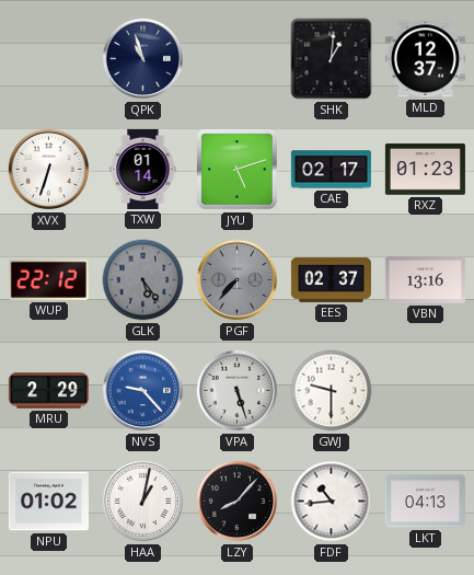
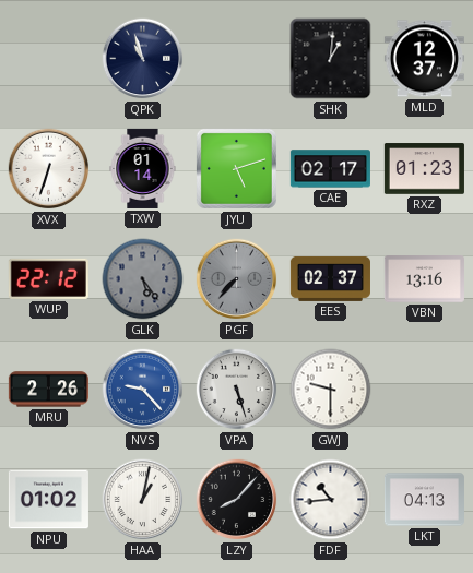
MRU: 2:29 -> 2:26 (48, 390)
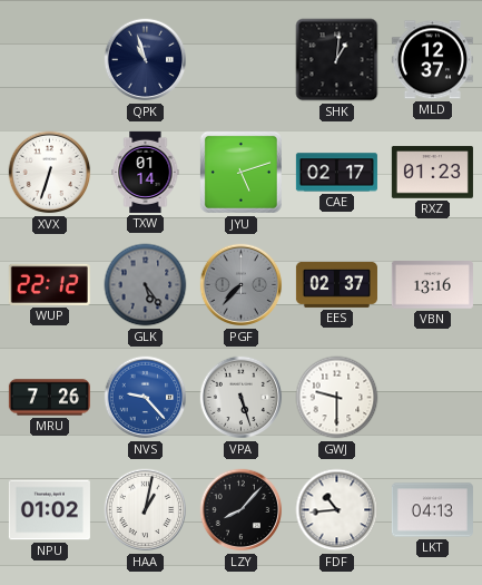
MRU: 2:26 -> 7:26 (49, 398)
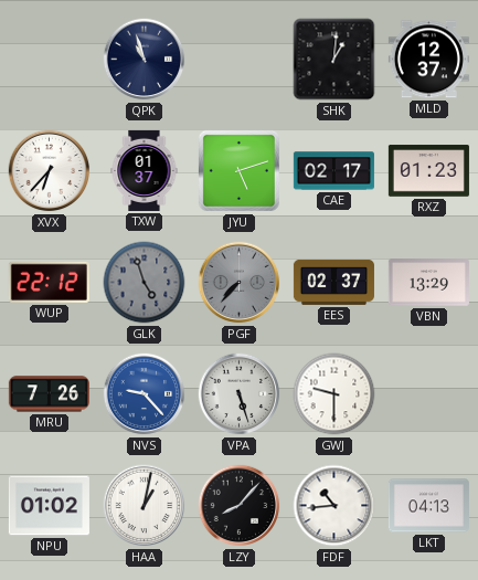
XVX: 6:33 -> 6:37 (50, 171)
TXW: 01:14 -> 01:37 (145, 170)
GLK: 5:24 -> 4:57 (145, 283)
VBN: 13:16 -> 13:29 (428, 283)
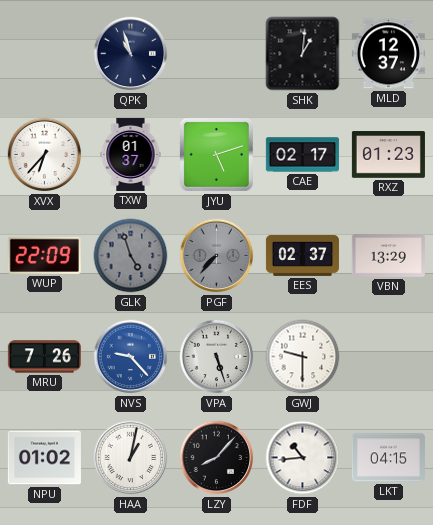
WUP: 22:12 -> 22:09 (44, 255)
LKT: 04:13 -> 04:15 (388, 458)
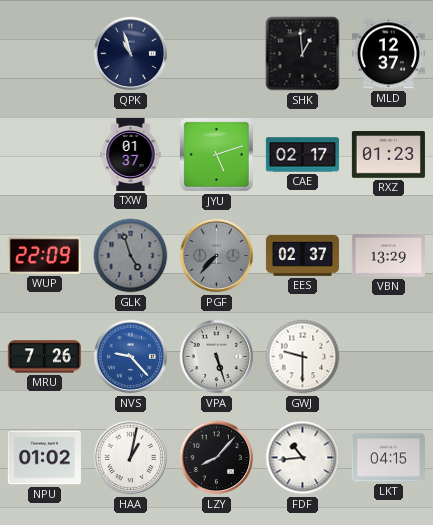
SHK: 1:01 -> 12:59 (303, 54)
XVX: 6:37 -> none (45, 155)
